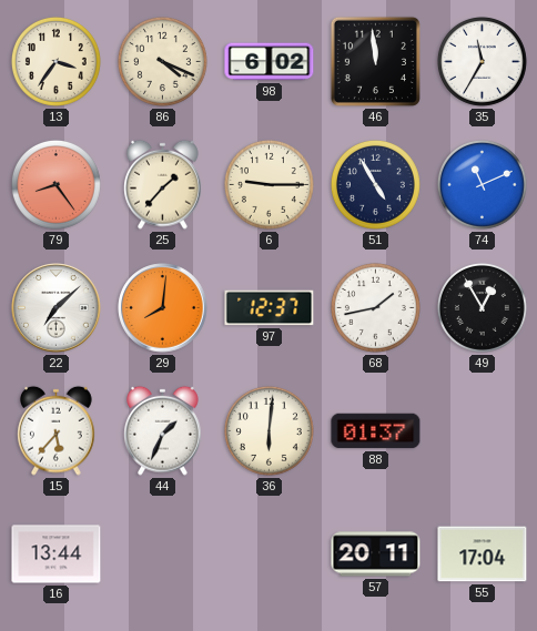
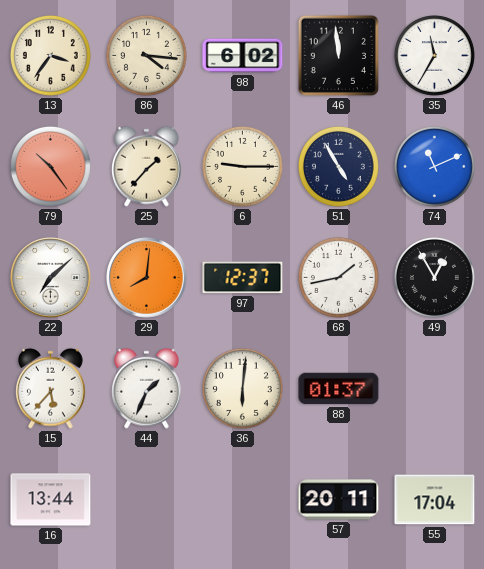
86: 4:19 -> 4:16 (146, 55)
79: 8:24 -> 10:24 (50, 166)
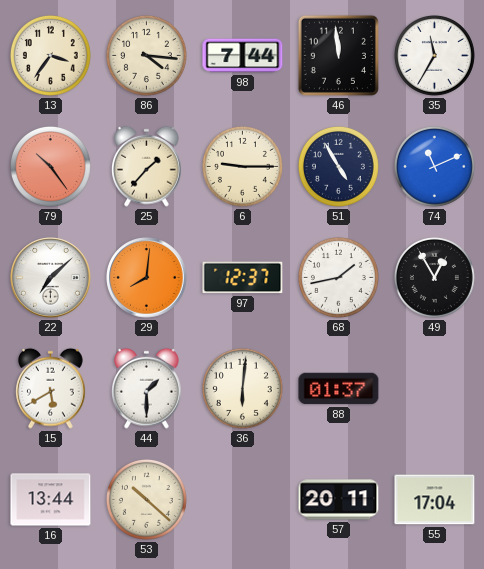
98: 6:02 -> 7:44 (243, 56)
15: 5:37 -> 5:40 (51, 388)
44: 1:34 -> 1:30 (147, 388)
53: none -> 10:22 (146, 499)
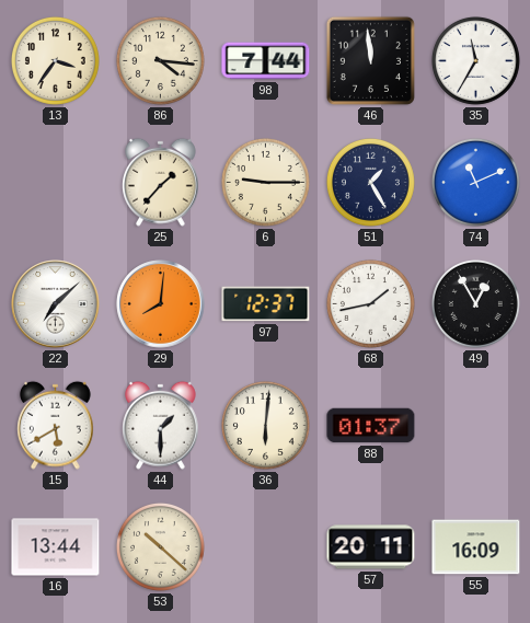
79: 10:24 -> none (50, 166)
51: 4:55 -> 1:25 (370, 182)
55: 17:04 -> 16:09 (476, 547)
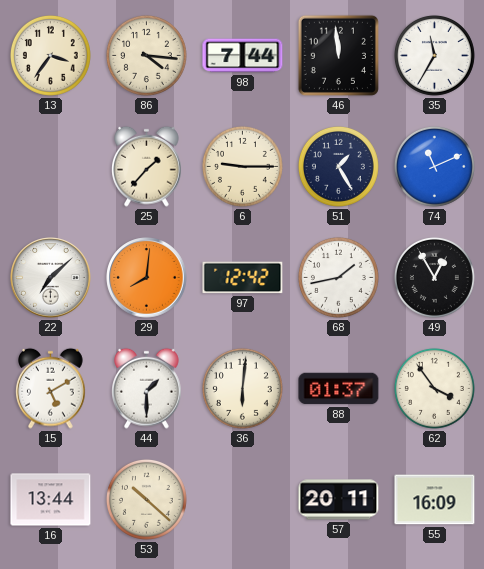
97: 12:37 -> 12:42 (243, 278)
15: 5:40 -> 5:10 (51, 388)
62: none -> 3:54 (434, 388)
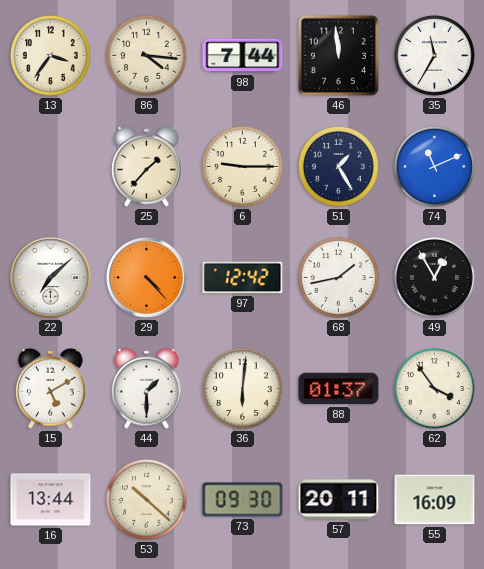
29: 8:01 -> 4:23 (147, 278)
73: none -> 09:30 (243, 500)
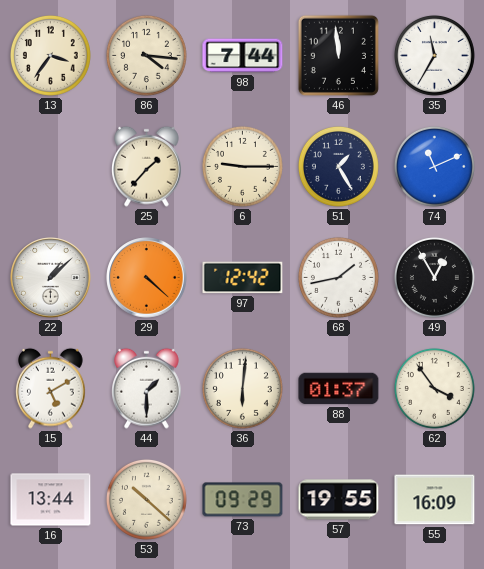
22: 7:08 -> 1:08 (51, 278)
29: 4:23 -> 4:22 (147, 278)
73: 09:30 -> 09:29 (243, 500)
57: 20:11 -> 19:55 (339, 500)
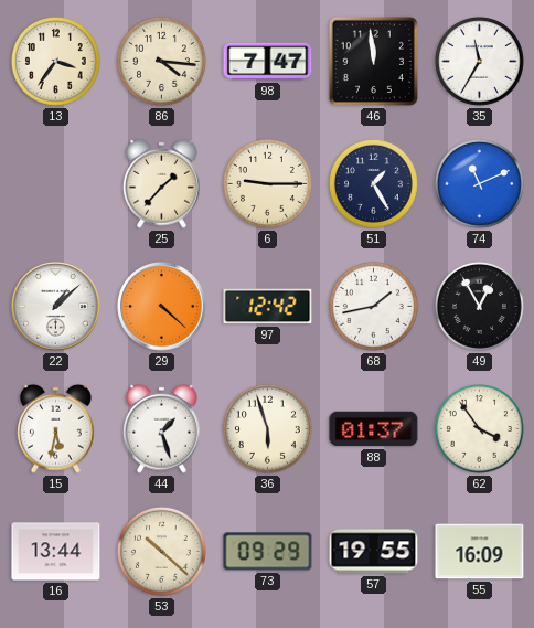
98: 7:44 -> 7:47 (268, 62)
15: 5:10 -> 5:32 (56, 428)
44: 1:30 -> 1:27 (162, 428)
36: 6:01 -> 5:57 (267, 428)
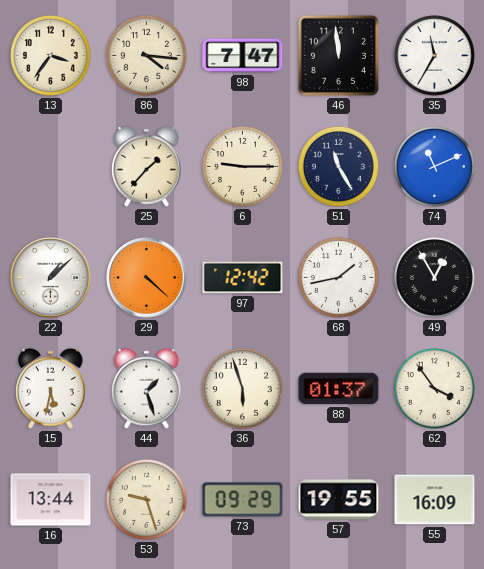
51: 1:25 -> 11:25 (338, 166)
53: 10:22 -> 9:27 (146, 499)
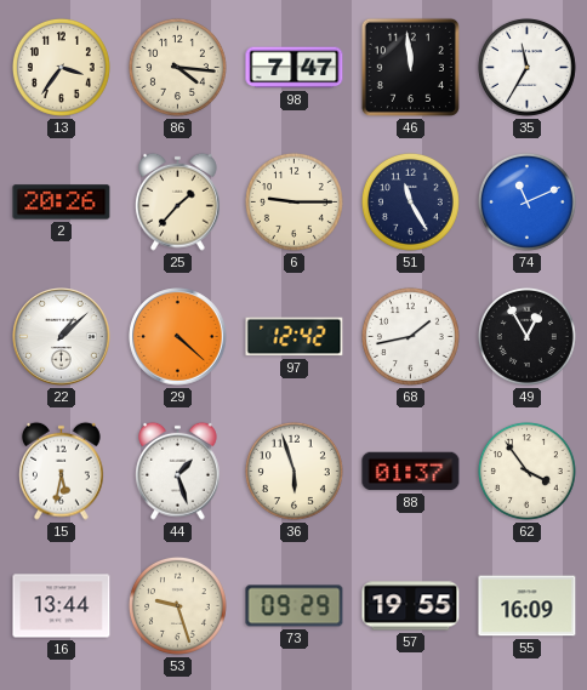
2: none -> 20:26 (62, 203)
